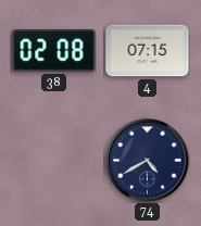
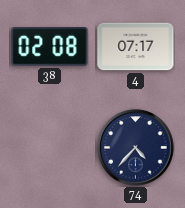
4: 07:15 -> 07:17 (136, 47)
74: 4:40 -> 4:37 (136, 148)
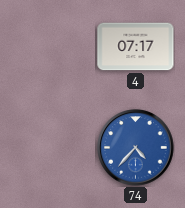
38: 02:08 -> none (50, 47)
74 dial: navy -> blue (136, 148)
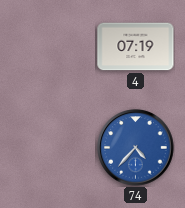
4: 07:17 -> 07:19 (136, 47)
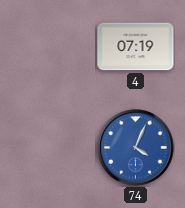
74: 4:37 -> 4:04 (136, 148)
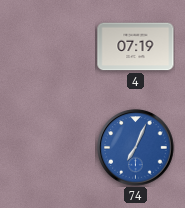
74: 4:04 -> 7:04 (136, 148)
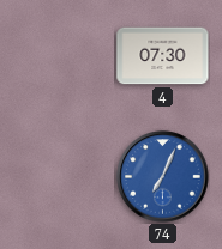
4: 07:19 -> 07:30 (163, 56)
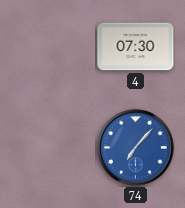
74: 7:04 -> 7:07 (136, 148)
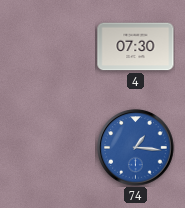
74: 7:07 -> 1:16 (136, 148)
